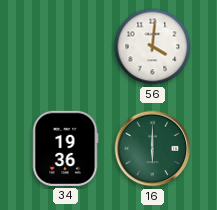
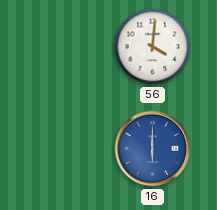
34: 19:36 -> none (65, 148)
16 dial: green -> blue (153, 149)
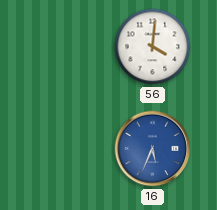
16: 6:00 -> 5:34 (153, 149)
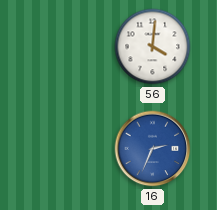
16: 5:34 -> 2:34 (153, 149)
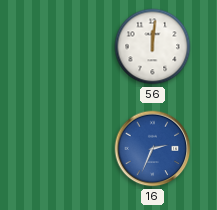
56: 4:01 -> 12:01 (153, 47)
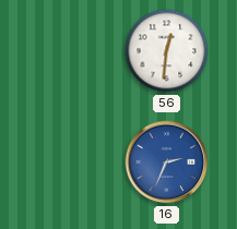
56: 12:01 -> 12:31 (167, 51)
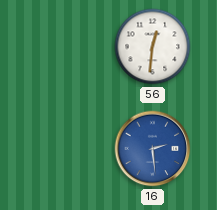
16: 2:34 -> 2:29 (153, 149)
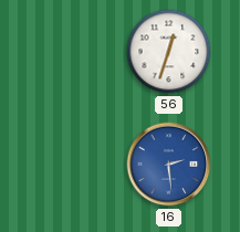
56: 12:31 -> 12:33 (169, 52)
